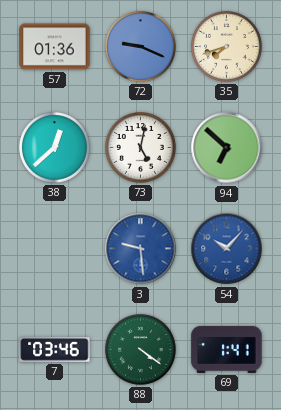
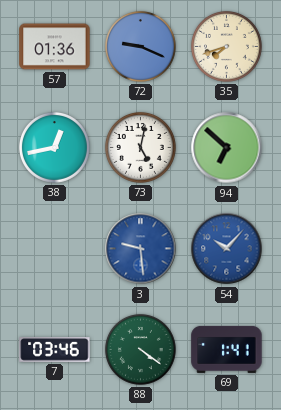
38: 12:38 -> 12:43 (54, 147)
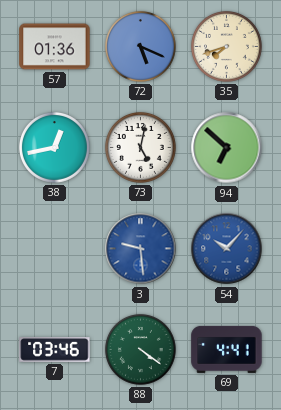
72: 9:19 -> 5:19 (140, 46)
69: 1:41 -> 4:41 (227, 349)
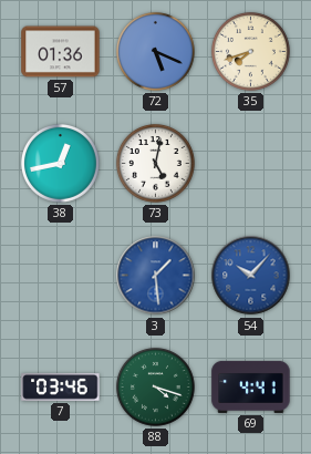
94: 6:52 -> none (227, 148)
3: 9:29 -> 1:29 (156, 276)
88: 4:21 -> 4:18 (155, 386)
